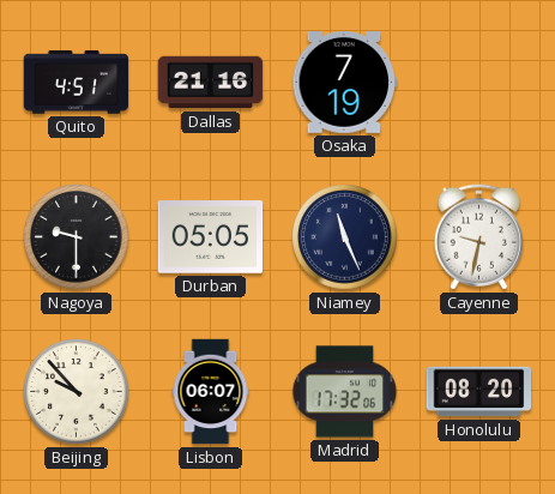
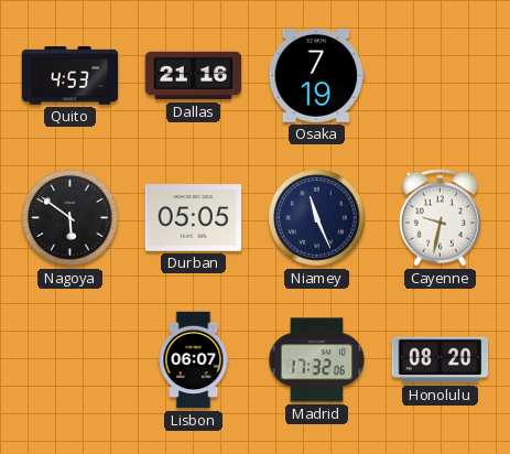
Quito: 4:51 -> 4:53 (70, 76)
Nagoya: 9:30 -> 5:51 (70, 218)
Beijing: 9:53 -> none (77, 392)
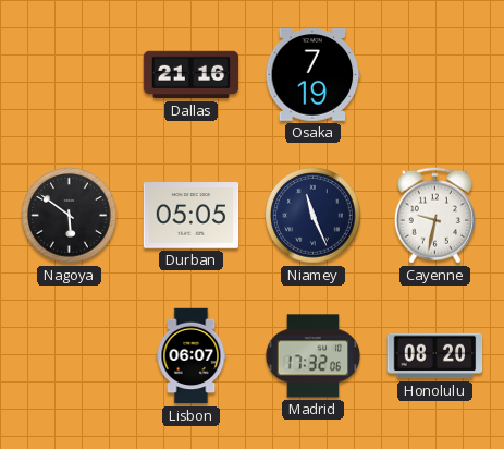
Quito: 4:53 -> none (70, 76)
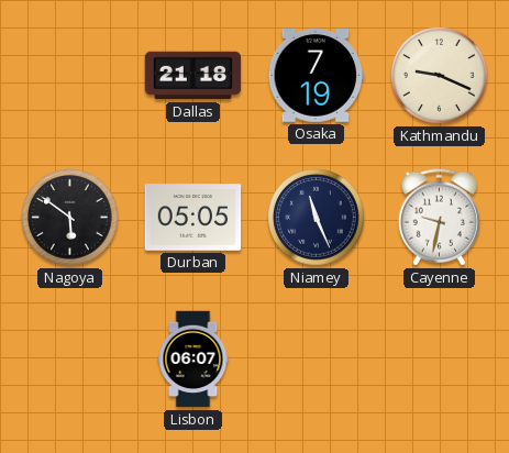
Dallas: 21:16 -> 21:18 (193, 76)
Kathmandu: none -> 9:19 (440, 76)
Madrid: 17:32 -> none (314, 356)
Honolulu: 08:20 -> none (435, 356)
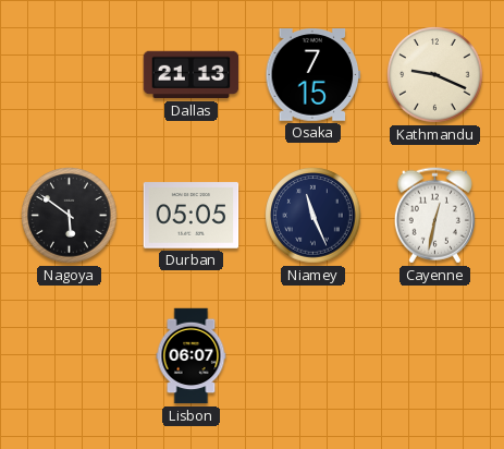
Dallas: 21:18 -> 21:13 (192, 75)
Osaka: 7:19 -> 7:15 (314, 75)
Cayenne: 9:32 -> 12:32 (434, 216)
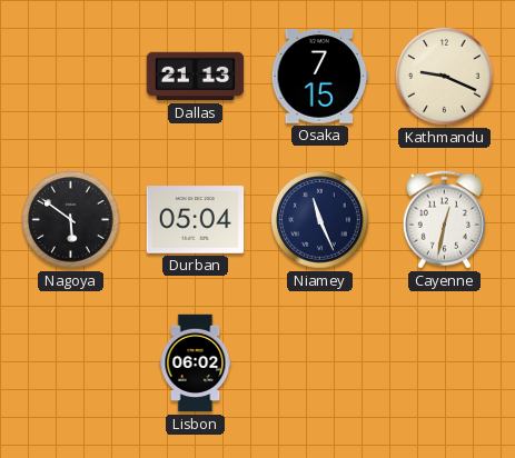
Durban: 05:05 -> 05:04 (196, 220)
Lisbon: 06:07 -> 06:02 (196, 364)
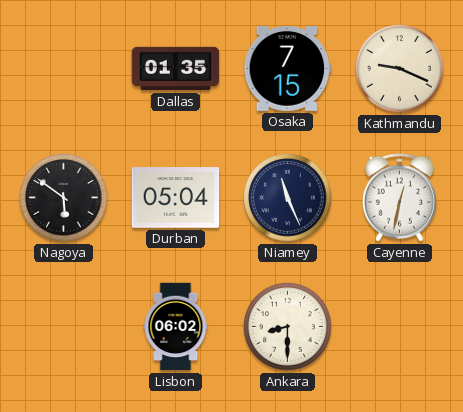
Dallas: 21:13 -> 01:35 (176, 69)
Ankara: none -> 8:30 (288, 327)
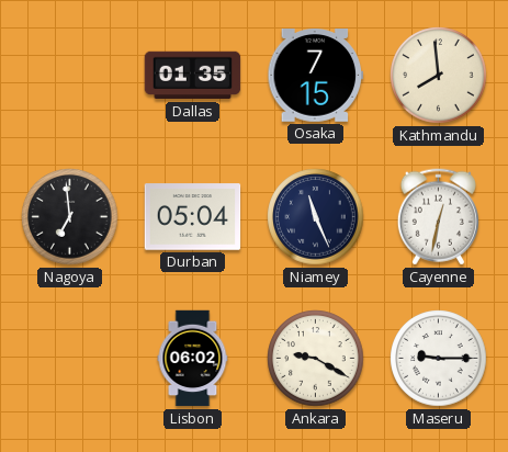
Kathmandu: 9:19 -> 7:59 (439, 76)
Nagoya: 5:51 -> 6:59 (70, 217)
Ankara: 8:30 -> 9:20 (316, 359)
Maseru: none -> 9:15 (439, 359)
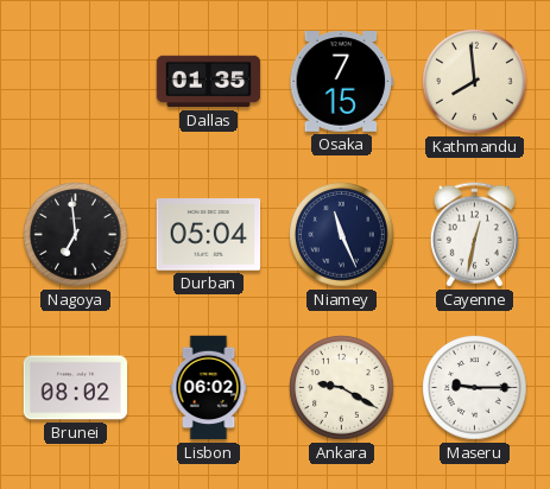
Brunei: none -> 08:02 (76, 388)
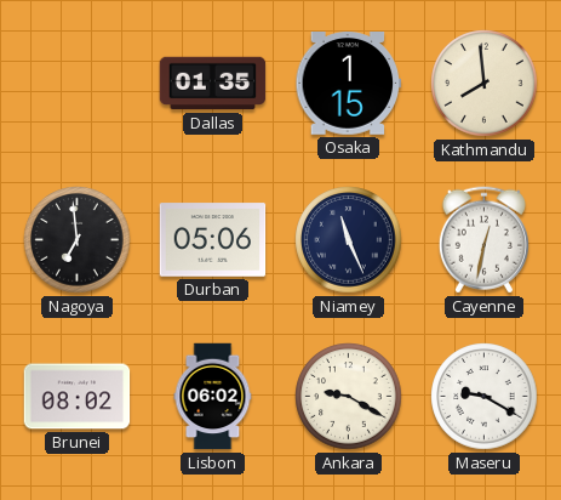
Osaka: 7:15 -> 1:15 (349, 84)
Durban: 05:04 -> 05:06 (213, 240)
Maseru: 9:15 -> 9:20 (485, 397)
